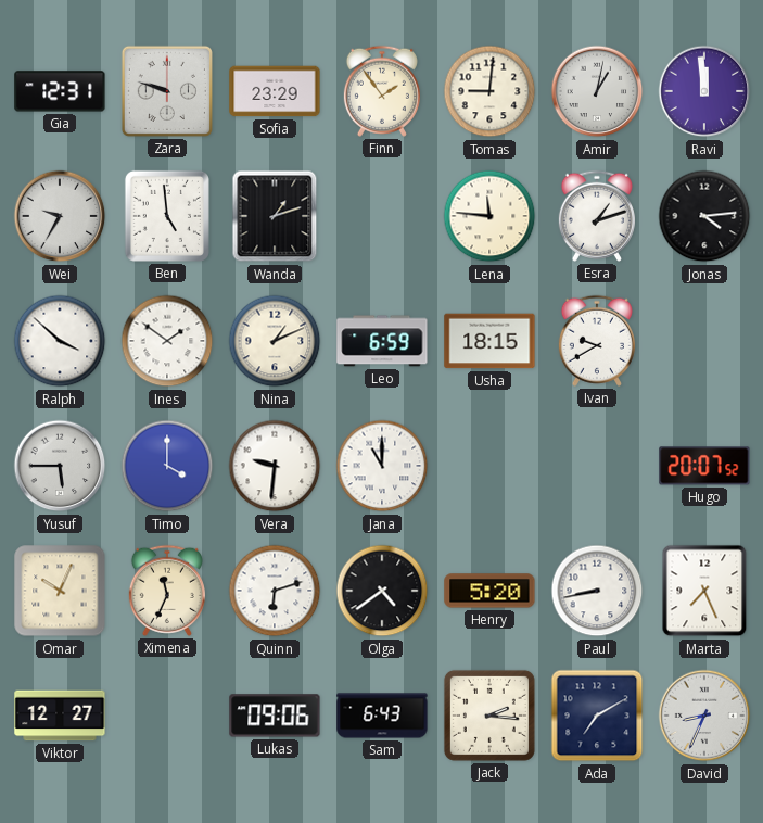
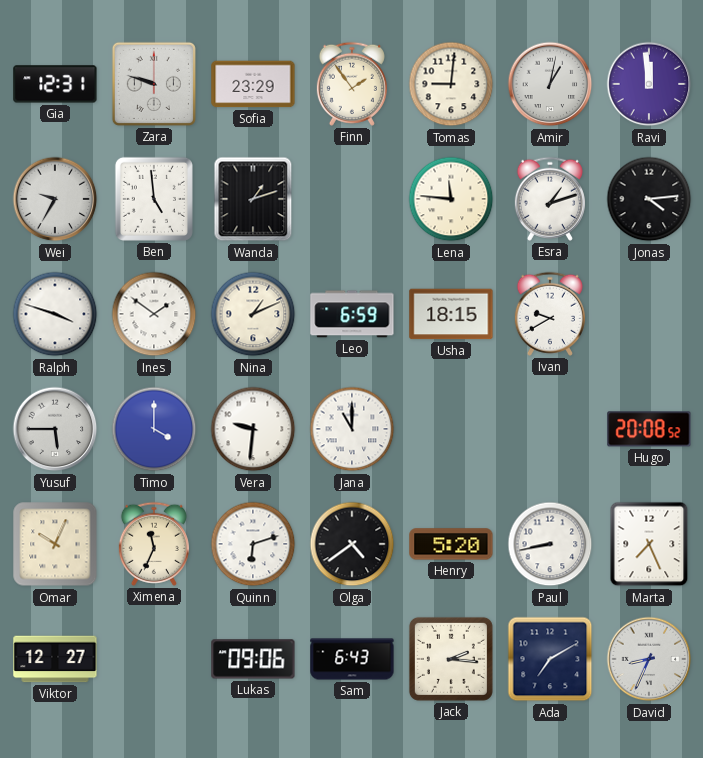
Ralph: 3:52 -> 3:48 (55, 314)
Hugo: 20:07 -> 20:08 (649, 429)
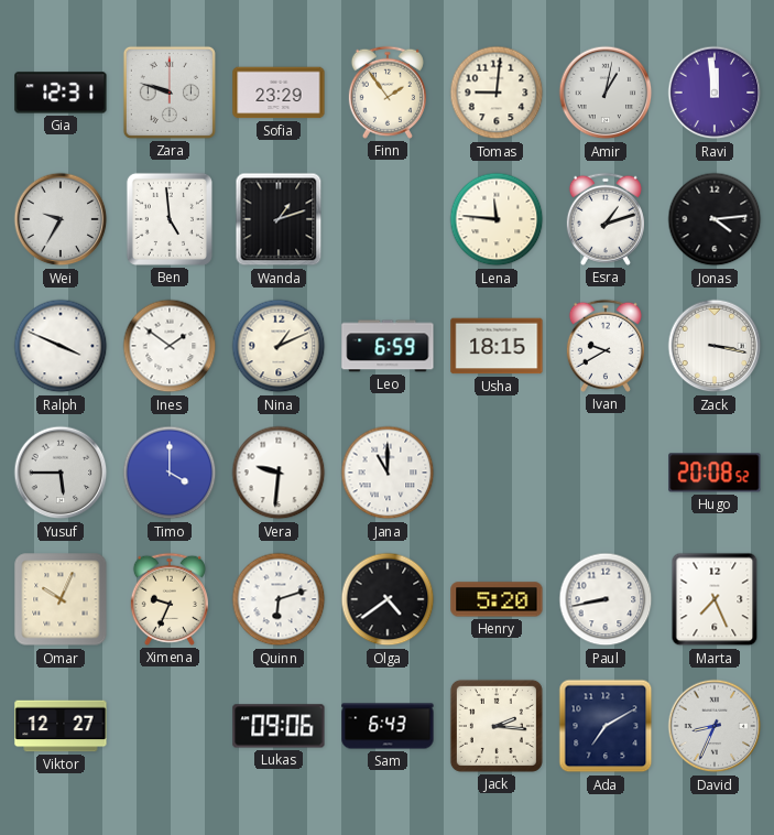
Ralph: 3:48 -> 3:49 (61, 346)
Zack: none -> 3:17 (715, 346)
Ximena: 11:34 -> 9:34 (170, 599)
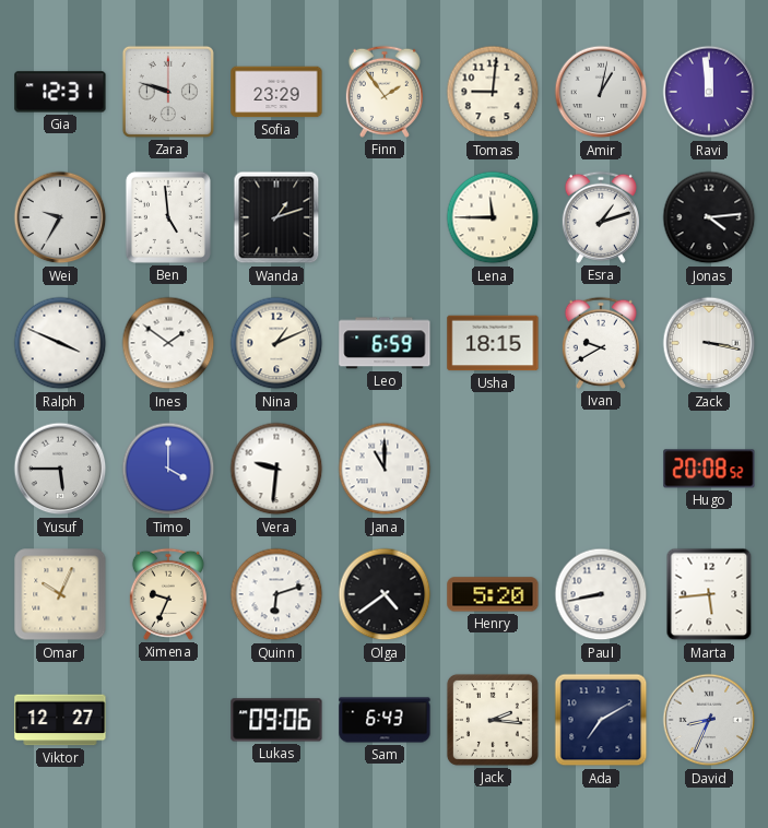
Lena: 11:46 -> 11:45 (493, 217)
Marta: 7:26 -> 5:44 (709, 594)
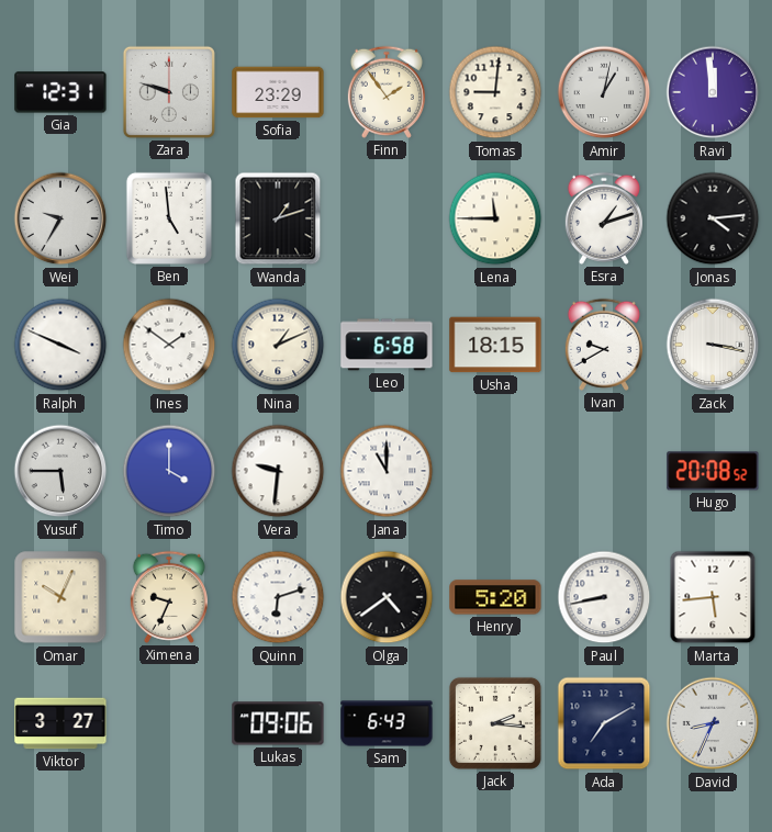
Leo: 6:59 -> 6:58 (387, 345)
Viktor: 12:27 -> 3:27 (60, 723)
